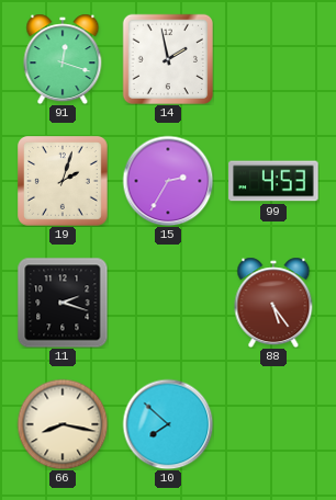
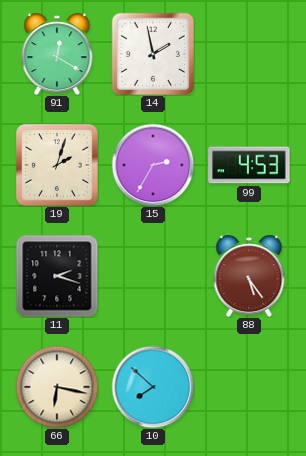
91: 12:18 -> 12:20 (57, 54)
66: 8:17 -> 6:17 (57, 387)
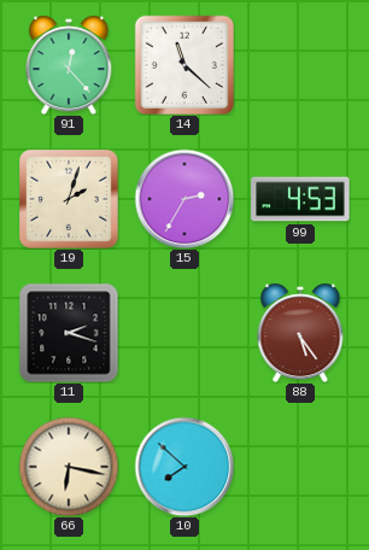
91: 12:20 -> 12:23 (69, 65)
14: 1:58 -> 11:22 (183, 64)
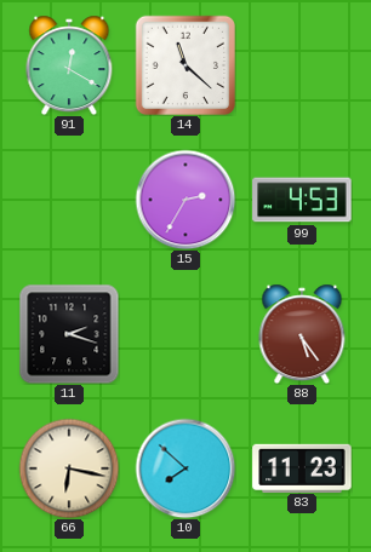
91: 12:23 -> 12:20 (69, 65)
19: 2:03 -> none (70, 200)
83: none -> 11:23 (302, 467)
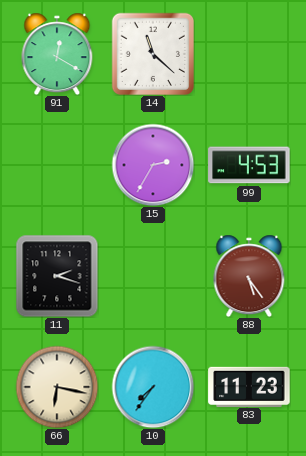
10: 7:52 -> 7:36 (153, 387)
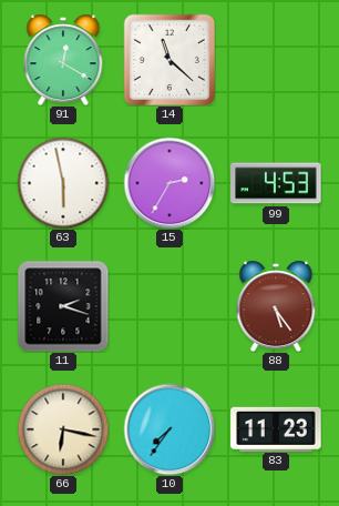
63: none -> 5:58 (63, 183)
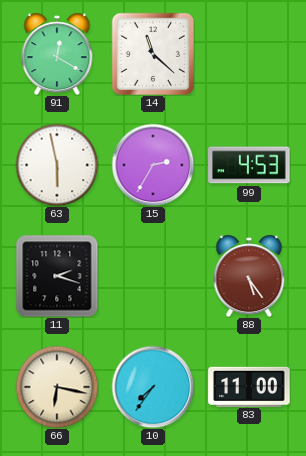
83: 11:23 -> 11:00 (249, 386)
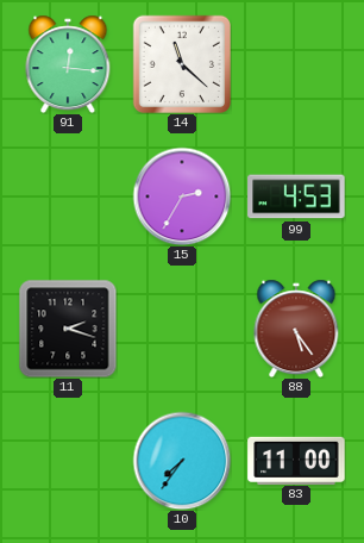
91: 12:20 -> 12:16 (68, 64)
63: 5:58 -> none (57, 165)
66: 6:17 -> none (57, 387)
